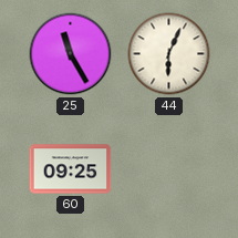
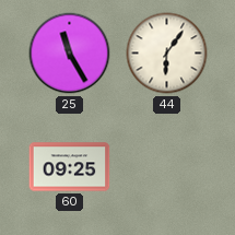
44: 6:04 -> 6:06 (167, 54)
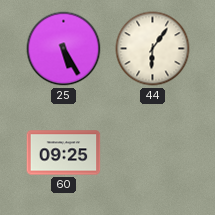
25: 11:25 -> 5:25 (64, 49)
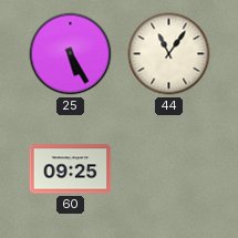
44: 6:06 -> 11:06 (169, 54)
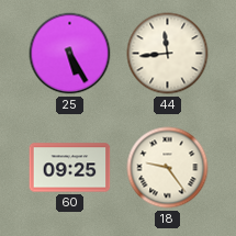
44: 11:06 -> 11:44 (168, 54)
18: none -> 9:24 (168, 168)
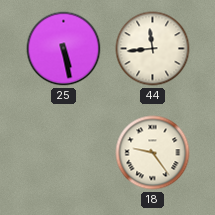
25: 5:25 -> 5:28 (64, 49)
60: 09:25 -> none (70, 168)
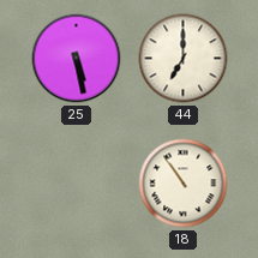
44: 11:44 -> 7:00 (184, 59)
18: 9:24 -> 10:54 (184, 184)
